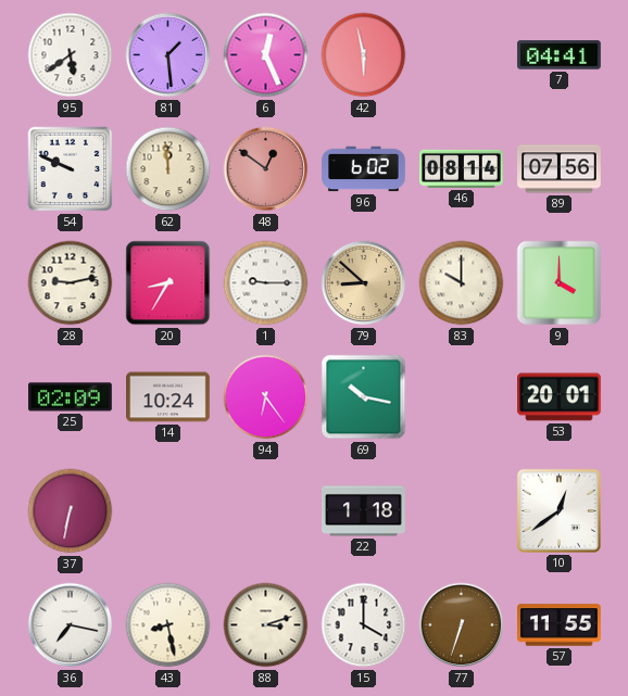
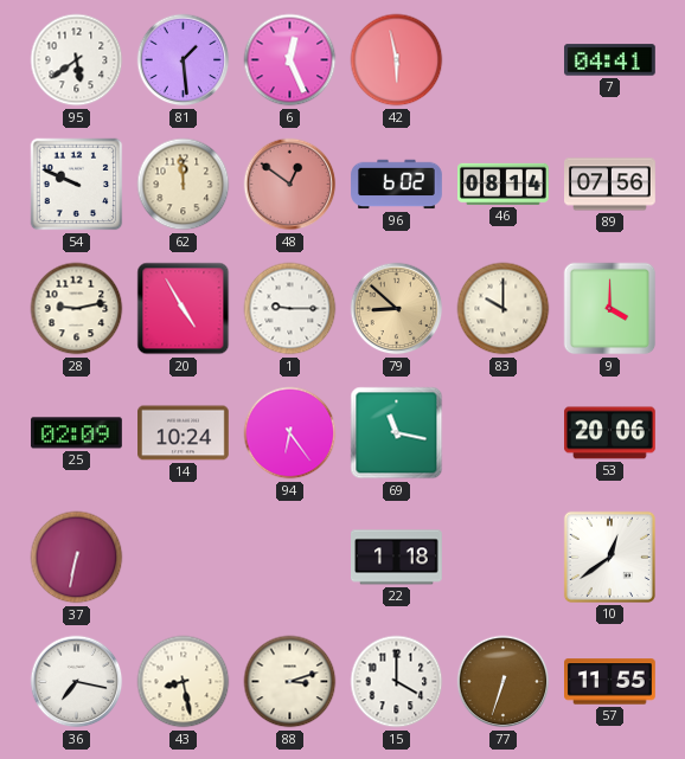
20: 8:35 -> 4:55 (184, 309)
69: 10:17 -> 11:17 (397, 433)
53: 20:01 -> 20:06 (610, 433)
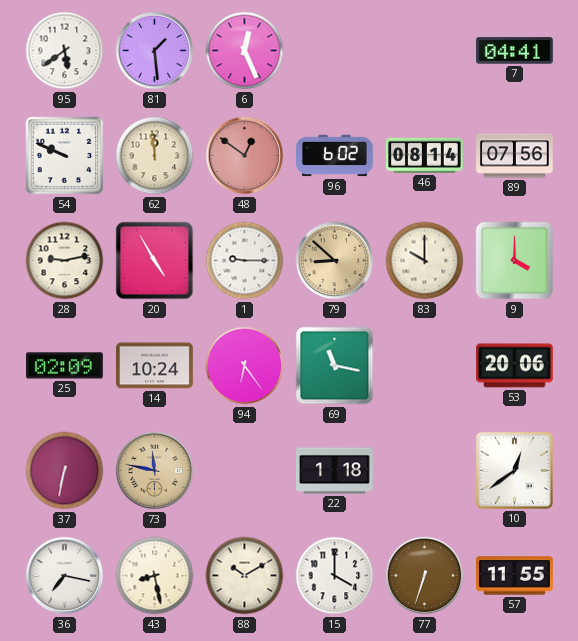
42: 5:58 -> none (397, 60)
73: none -> 11:47 (155, 471)
88: 3:12 -> 10:10 (245, 576)
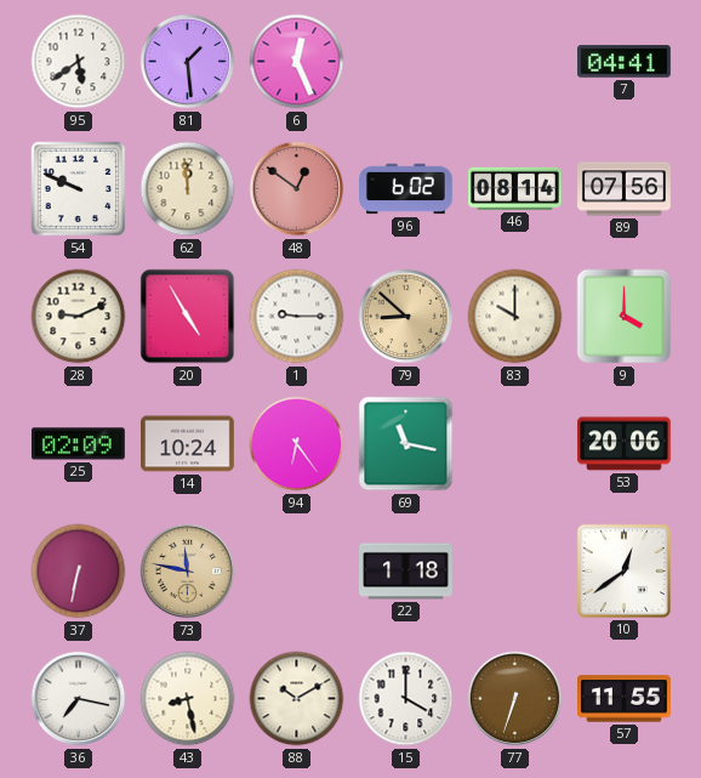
28: 9:13 -> 9:11 (79, 317)
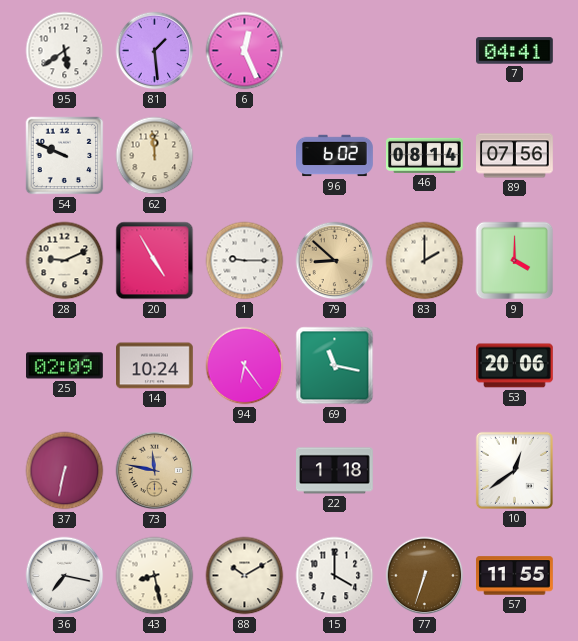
48: 12:51 -> none (297, 189)
83: 10:00 -> 2:00 (425, 261)
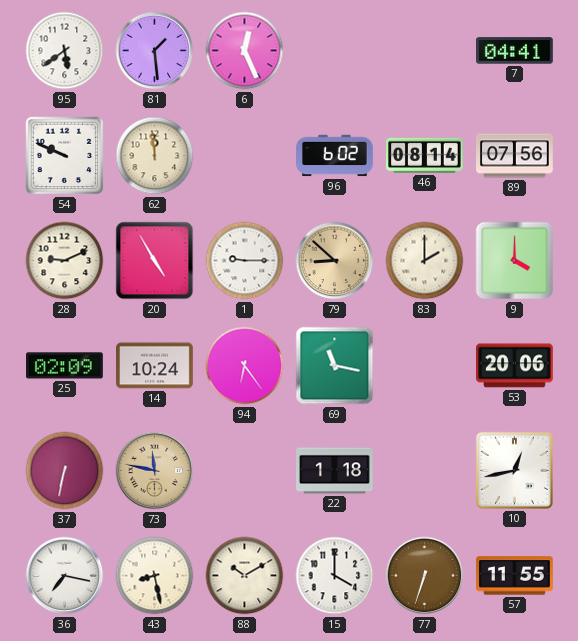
10: 12:39 -> 12:43 (514, 470)
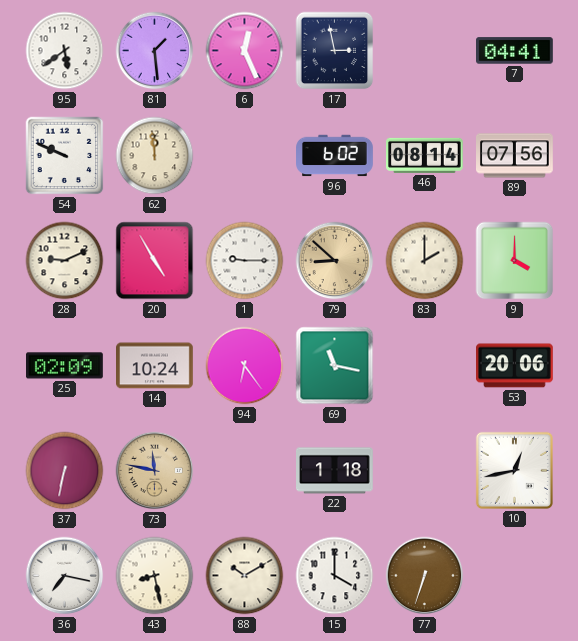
17: none -> 2:58 (335, 51)
57: 11:55 -> none (515, 576)
